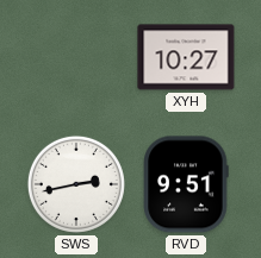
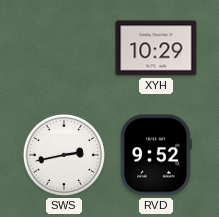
XYH: 10:27 -> 10:29 (156, 48)
RVD: 9:51 -> 9:52 (156, 155)
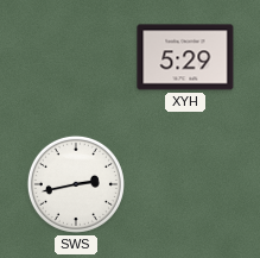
XYH: 10:29 -> 5:29 (185, 57)
RVD: 9:52 -> none (156, 155)
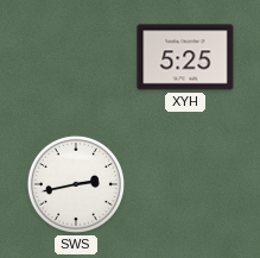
XYH: 5:29 -> 5:25 (185, 57)
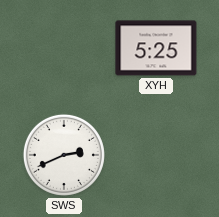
SWS: 2:43 -> 2:41 (64, 155)
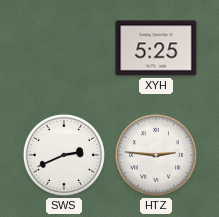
HTZ: none -> 2:46 (156, 155)
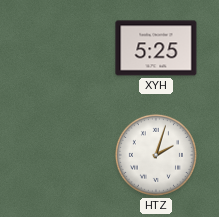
SWS: 2:41 -> none (64, 155)
HTZ: 2:46 -> 2:03 (156, 155)
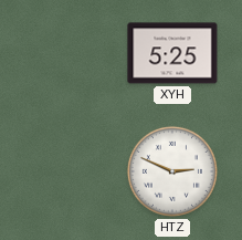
HTZ: 2:03 -> 2:49 (172, 171)
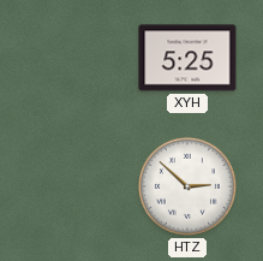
HTZ: 2:49 -> 2:52 (187, 186)
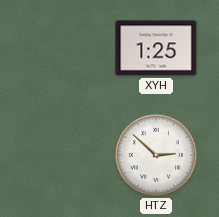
XYH: 5:25 -> 1:25 (156, 48)
